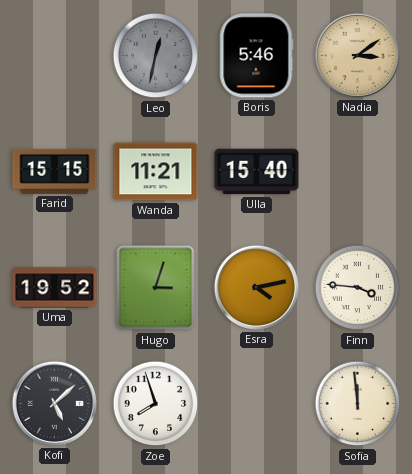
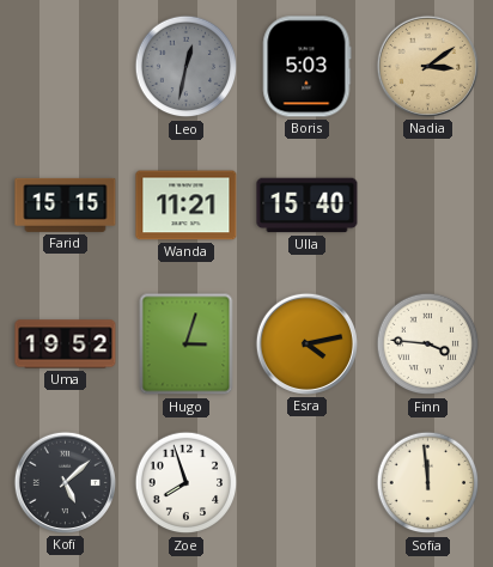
Boris: 5:46 -> 5:03 (308, 67)
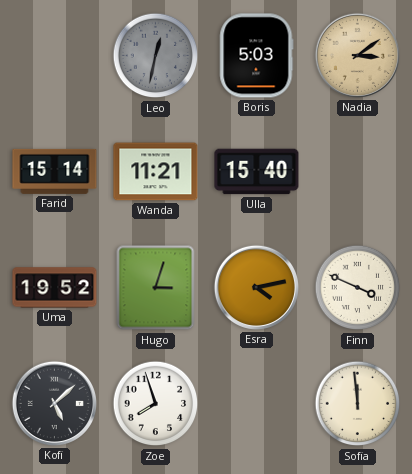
Farid: 15:15 -> 15:14 (55, 171)
Finn: 3:46 -> 3:49 (358, 288)
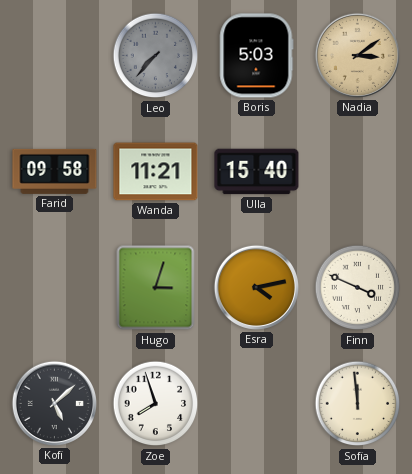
Leo: 12:32 -> 7:37 (156, 56)
Farid: 15:14 -> 09:58 (55, 171)
Uma: 19:52 -> none (55, 288)
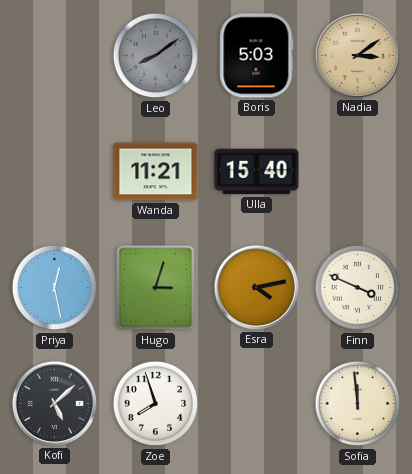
Leo: 7:37 -> 8:09 (156, 56)
Farid: 09:58 -> none (55, 171)
Priya: none -> 12:28 (55, 288)
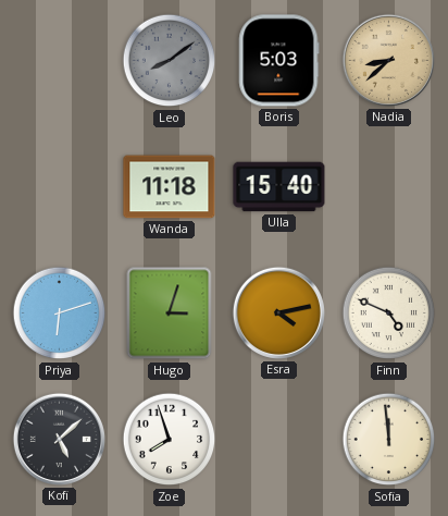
Nadia: 3:09 -> 8:38 (388, 60)
Wanda: 11:21 -> 11:18 (170, 187)
Priya: 12:28 -> 6:12 (60, 314)
Finn: 3:49 -> 4:49 (389, 314)
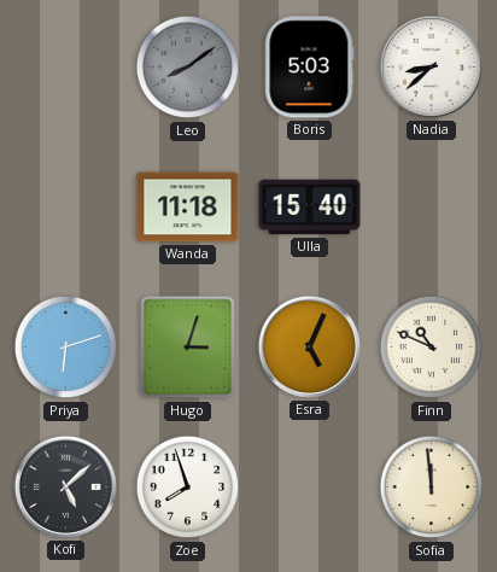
Nadia dial: champagne -> white (431, 66)
Esra: 4:13 -> 5:04 (309, 346)
Finn: 4:49 -> 10:49 (432, 348)
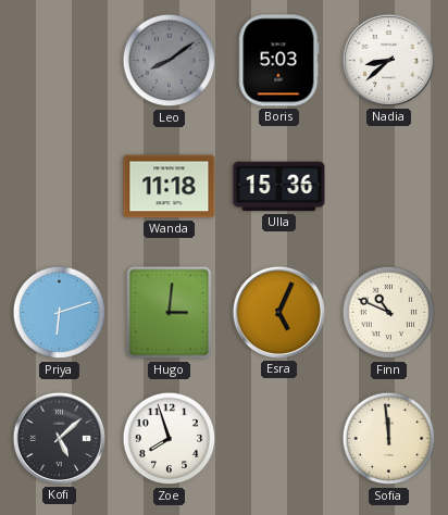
Ulla: 15:40 -> 15:36 (279, 187)
Hugo: 3:03 -> 3:01 (170, 313)
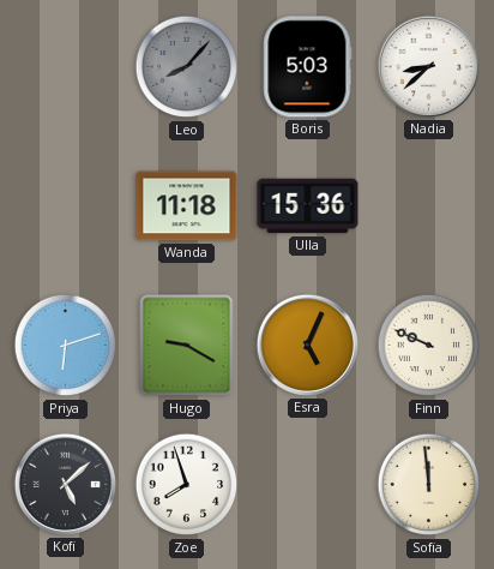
Leo: 8:09 -> 8:07 (187, 67)
Hugo: 3:01 -> 9:20 (187, 346)
Finn: 10:49 -> 9:49 (429, 346)
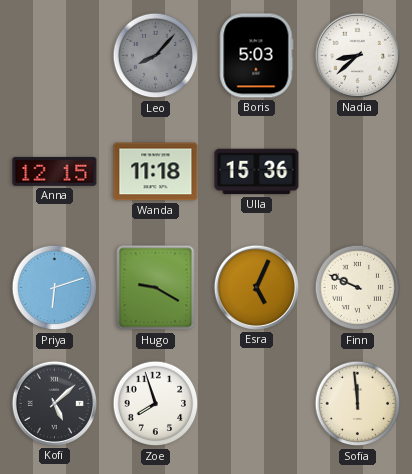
Anna: none -> 12:15 (55, 171)
